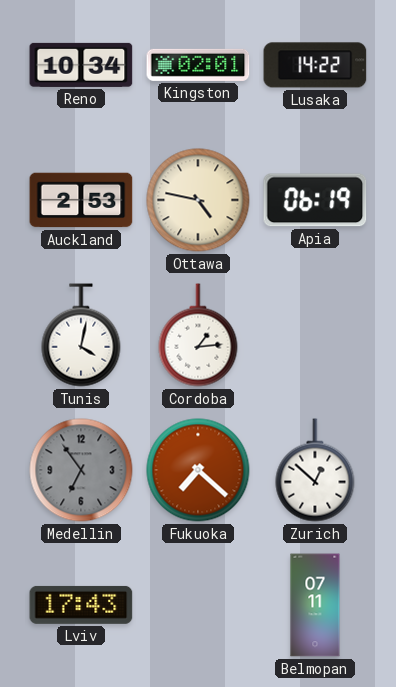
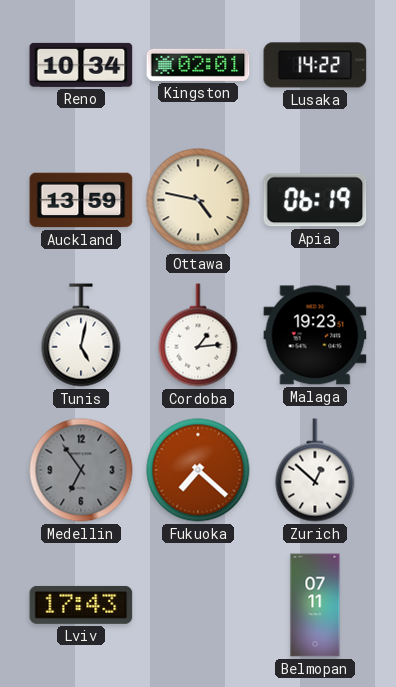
Auckland: 2:53 -> 13:59 (81, 200)
Tunis: 4:02 -> 5:02 (81, 335)
Malaga: none -> 19:23 (315, 335)
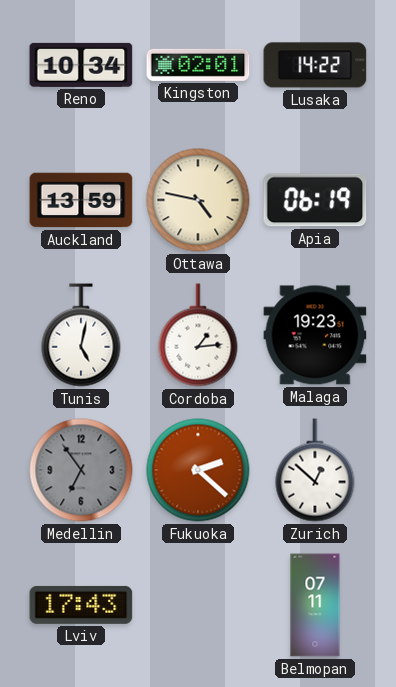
Fukuoka: 7:22 -> 2:22 (198, 470)
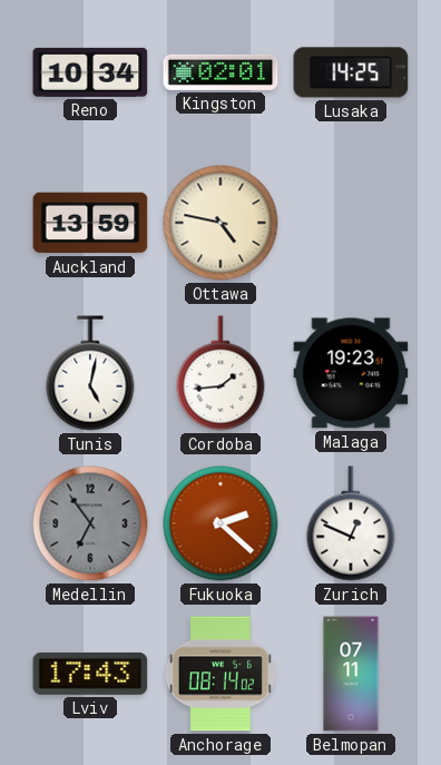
Lusaka: 14:22 -> 14:25 (351, 72)
Apia: 06:19 -> none (315, 200)
Cordoba: 1:14 -> 1:44 (220, 373)
Zurich: 12:52 -> 12:49 (351, 523)
Anchorage: none -> 08:14 (220, 674)
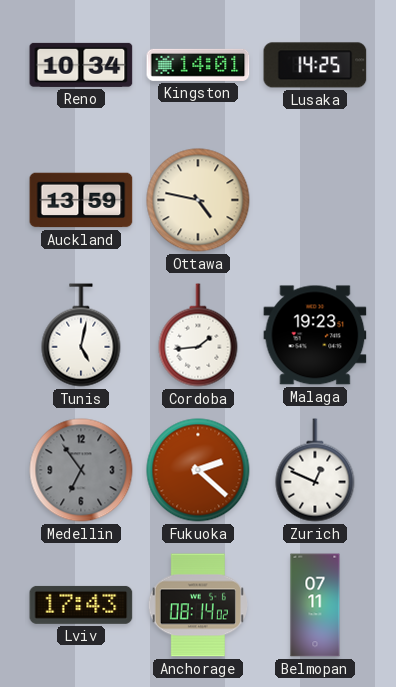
Kingston: 02:01 -> 14:01 (198, 65)
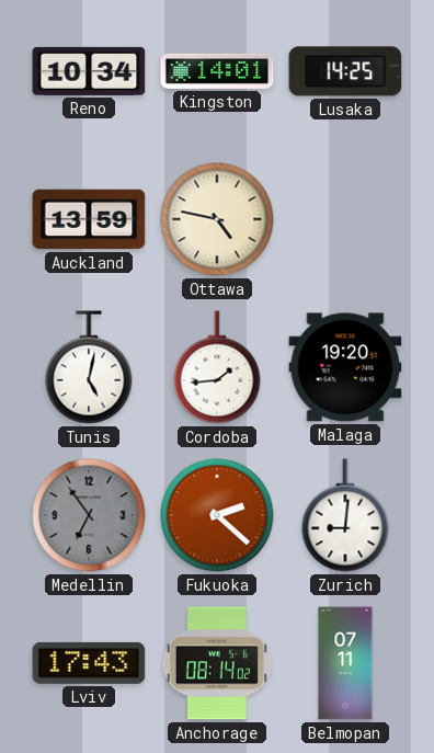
Malaga: 19:23 -> 19:20 (345, 367)
Zurich: 12:49 -> 9:01 (345, 515)
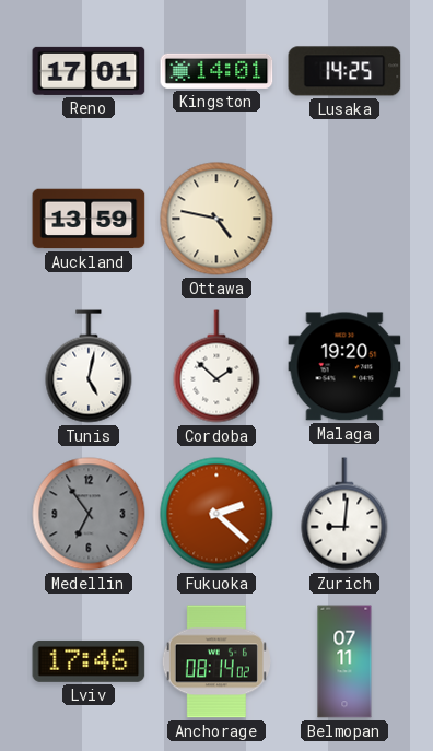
Reno: 10:34 -> 17:01 (89, 71)
Cordoba: 1:44 -> 1:52 (216, 366)
Lviv: 17:43 -> 17:46 (89, 661)
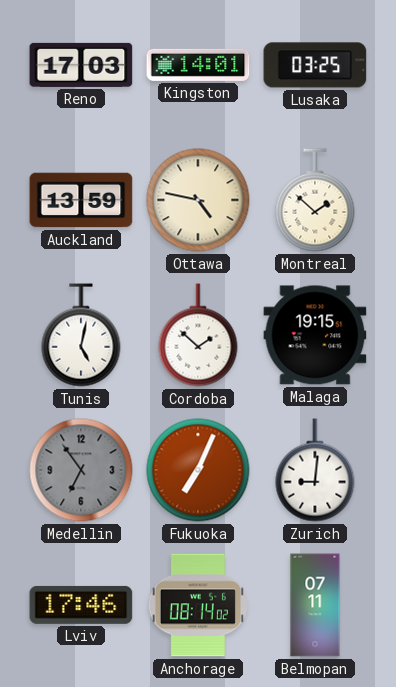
Reno: 17:01 -> 17:03 (81, 65)
Lusaka: 14:25 -> 03:25 (315, 65)
Montreal: none -> 1:52 (315, 200)
Malaga: 19:20 -> 19:15 (315, 335)
Fukuoka: 2:22 -> 7:04 (198, 470)
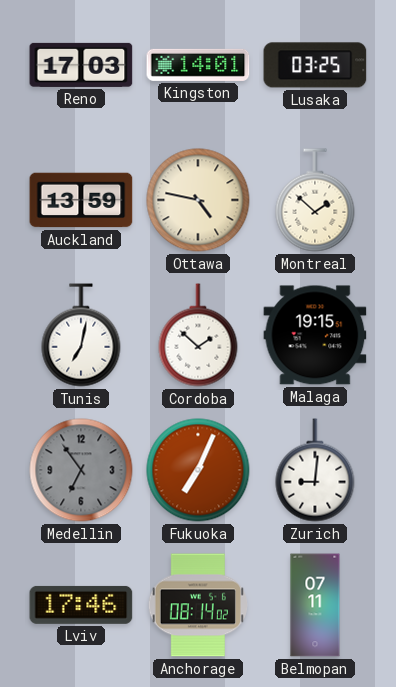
Tunis: 5:02 -> 7:02 (81, 335)
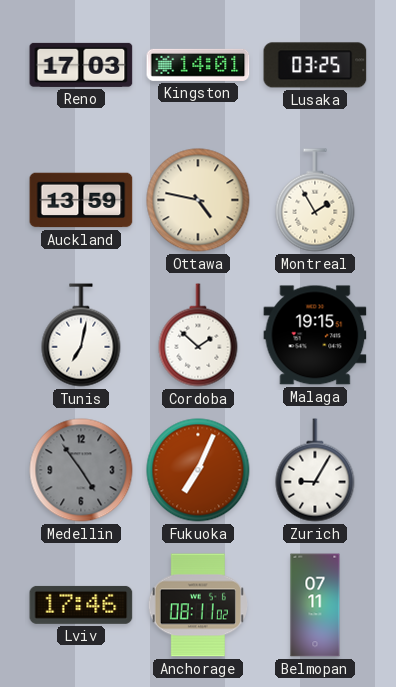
Montreal: 1:52 -> 1:55 (315, 200)
Medellin: 6:54 -> 4:54 (81, 470)
Zurich: 9:01 -> 9:05 (315, 470)
Anchorage: 08:14 -> 08:11 (198, 605)
